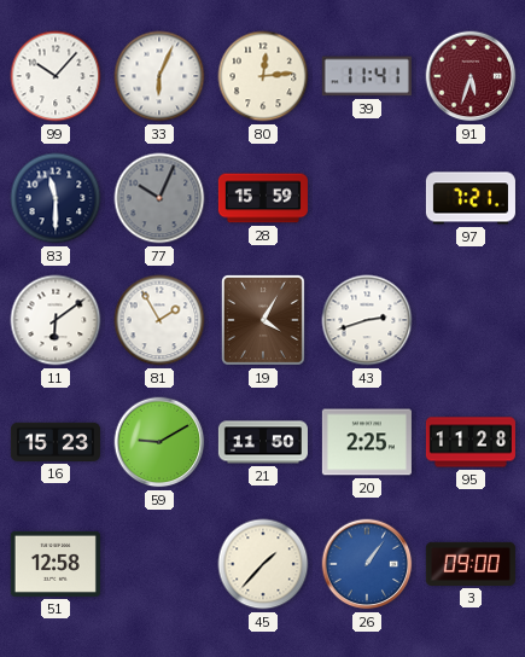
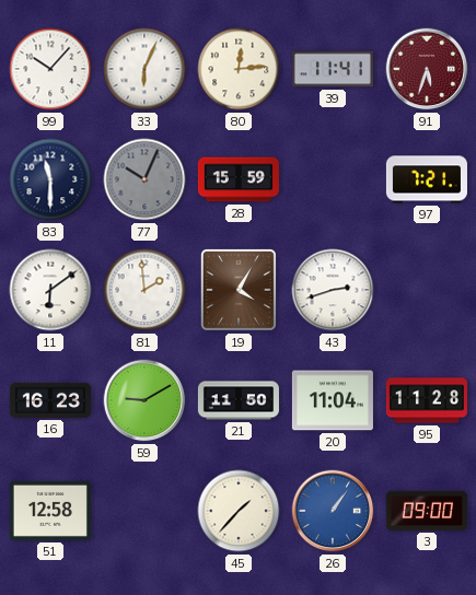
81: 1:55 -> 1:59 (144, 290)
16: 15:23 -> 16:23 (50, 400)
20: 2:25 -> 11:04 (333, 400)
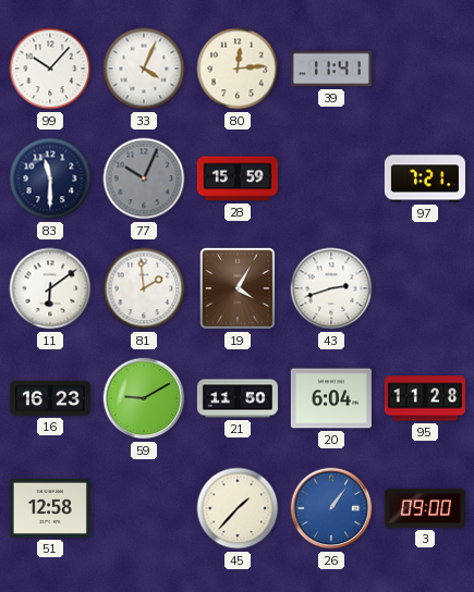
33: 6:04 -> 4:04 (144, 69)
91: 5:33 -> none (427, 69)
20: 11:04 -> 6:04 (331, 398)
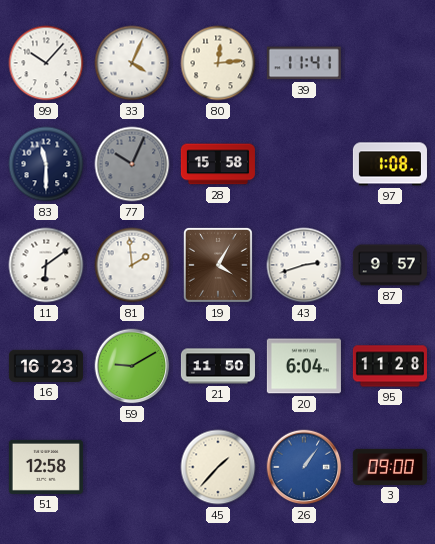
28: 15:59 -> 15:58 (218, 164)
97: 7:21 -> 1:08 (390, 164)
87: none -> 9:57 (390, 265)
